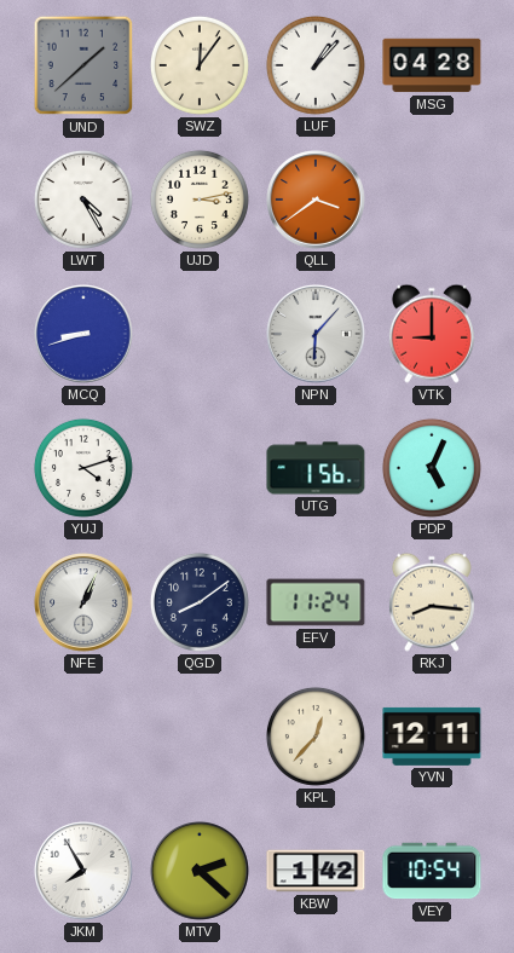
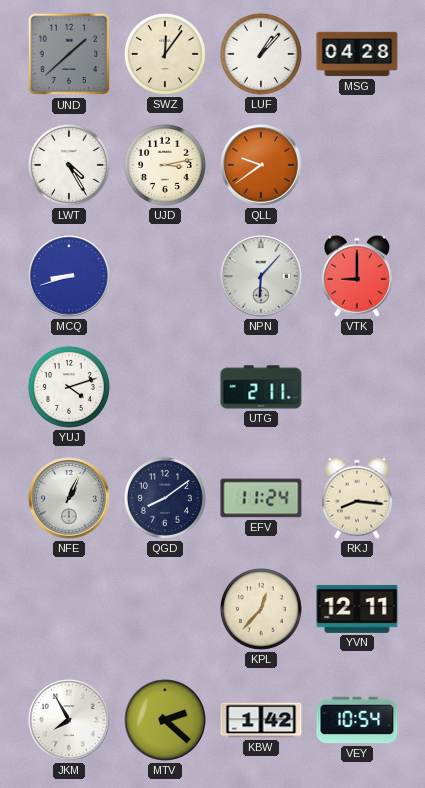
QLL: 3:39 -> 9:39 (261, 165)
UTG: 1:56 -> 2:11 (261, 387)
PDP: 5:04 -> none (432, 468)
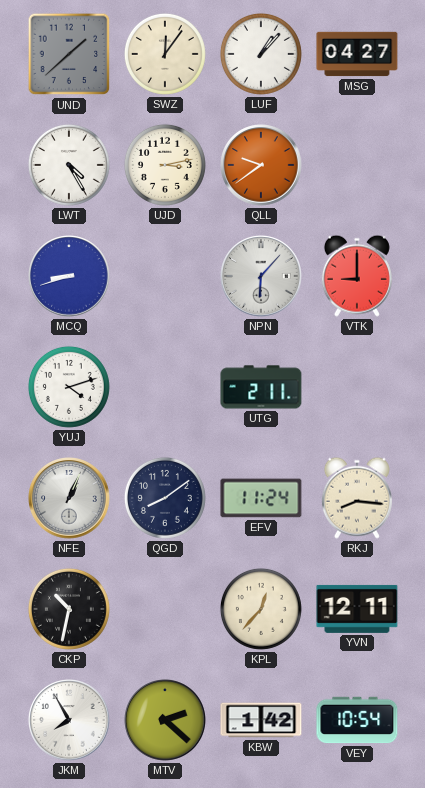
MSG: 04:28 -> 04:27 (357, 54)
CKP: none -> 10:32 (69, 609)
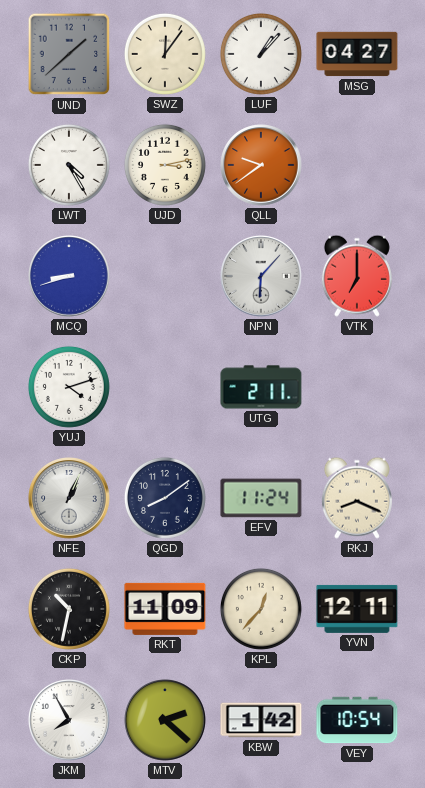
VTK: 9:00 -> 7:00 (357, 276)
RKJ: 8:16 -> 8:19 (357, 498)
RKT: none -> 11:09 (165, 609)
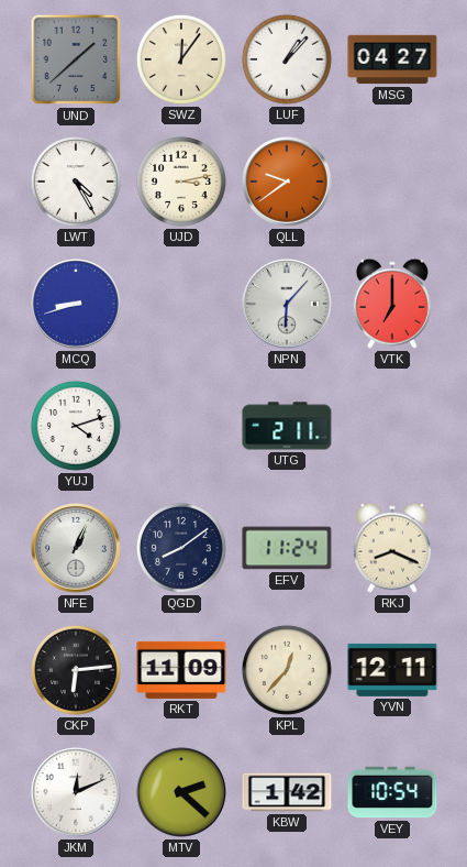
CKP: 10:32 -> 6:14 (76, 670)
JKM: 7:55 -> 12:11 (76, 792)
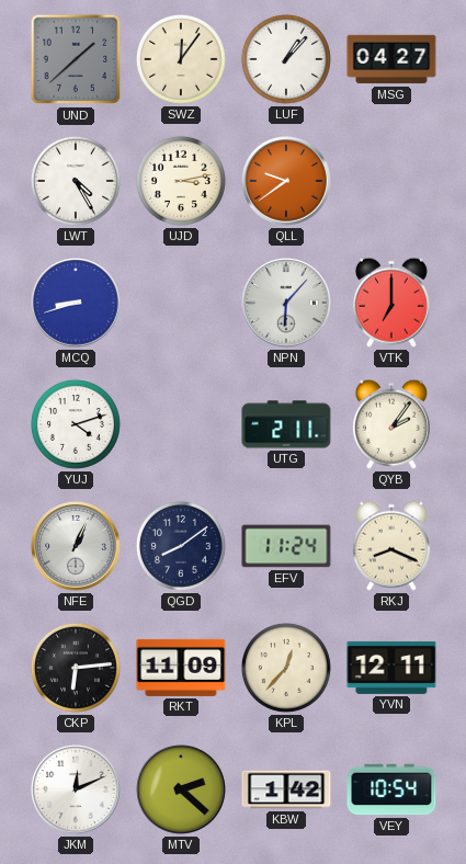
QYB: none -> 2:06 (391, 424)
